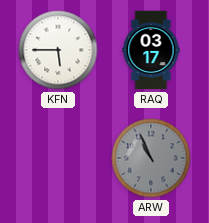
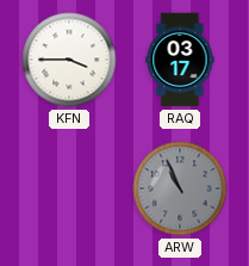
KFN: 5:45 -> 3:45 (69, 60)
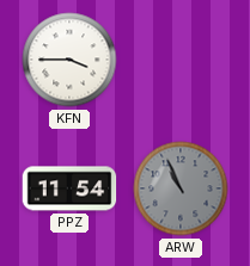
RAQ: 03:17 -> none (180, 60)
PPZ: none -> 11:54 (69, 188)
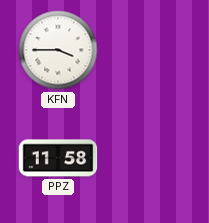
PPZ: 11:54 -> 11:58 (58, 158)
ARW: 10:56 -> none (181, 188)
